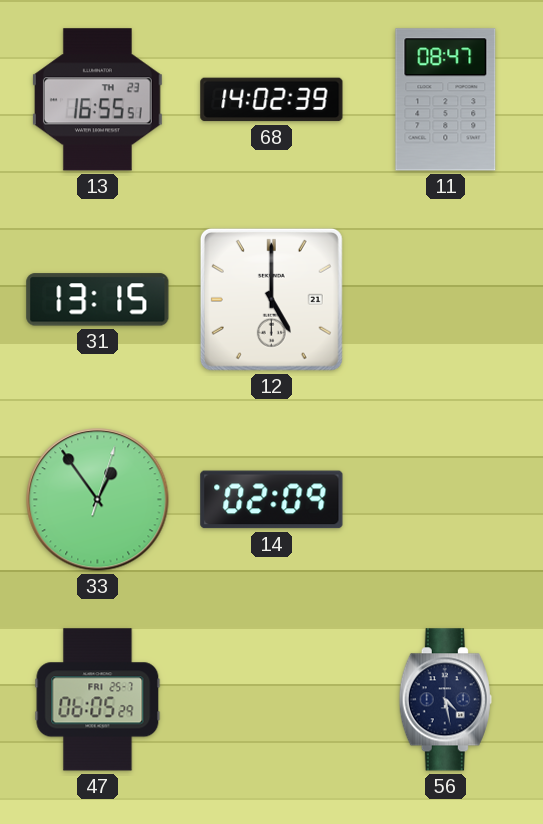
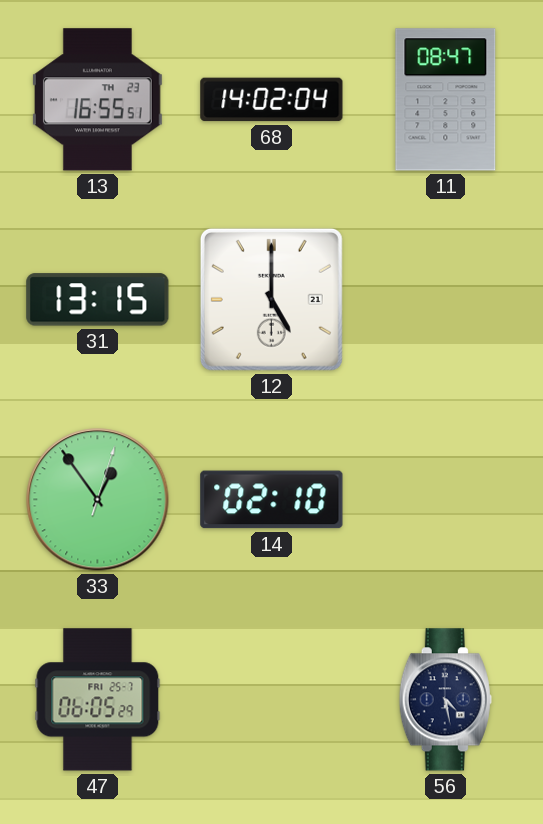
68: 14:02:39 -> 14:02:04 (272, 100)
14: 02:09 -> 02:10 (272, 500)
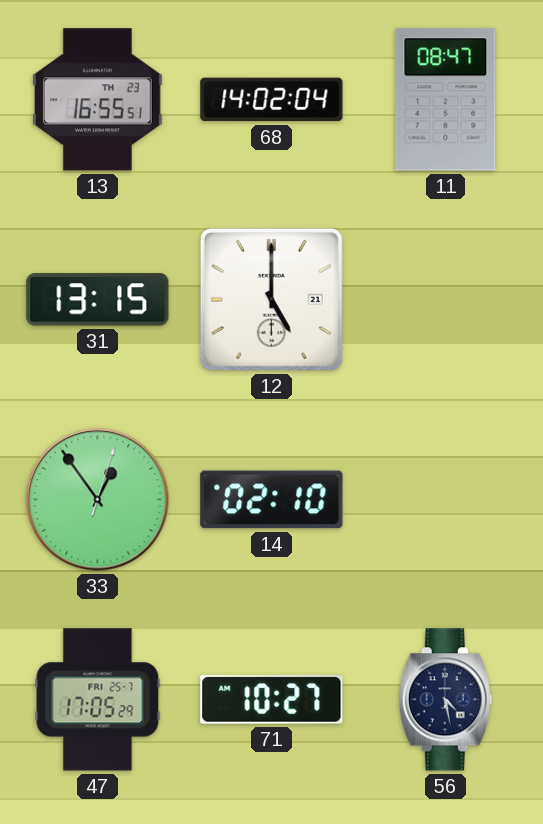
47: 06:05 -> 17:05 (98, 700)
71: none -> 10:27 (272, 700)
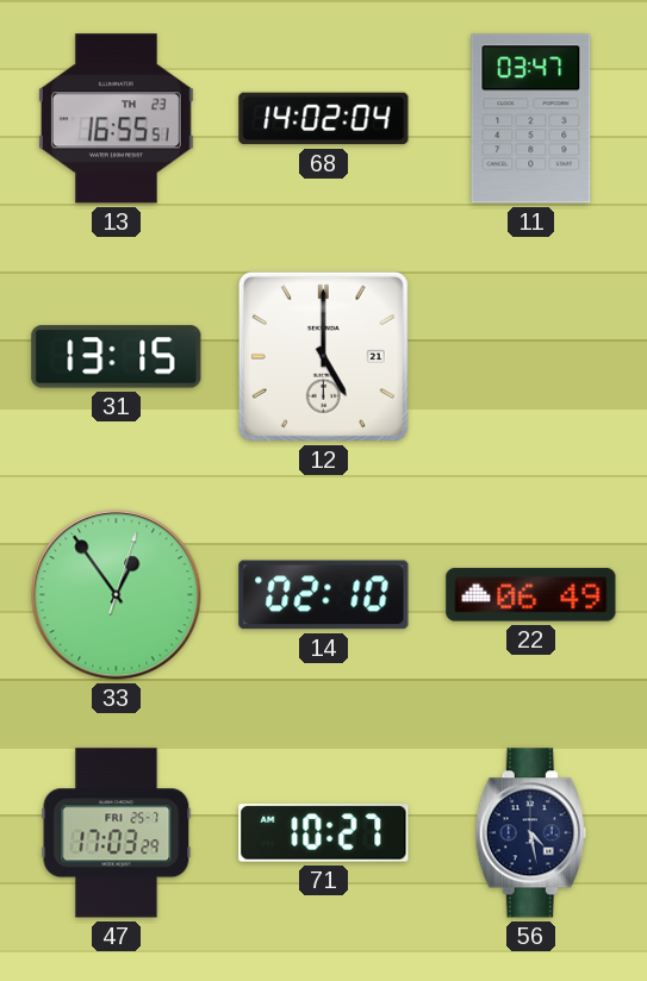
11: 08:47 -> 03:47 (531, 119)
22: none -> 06:49 (531, 595)
47: 17:05 -> 17:03 (117, 833)
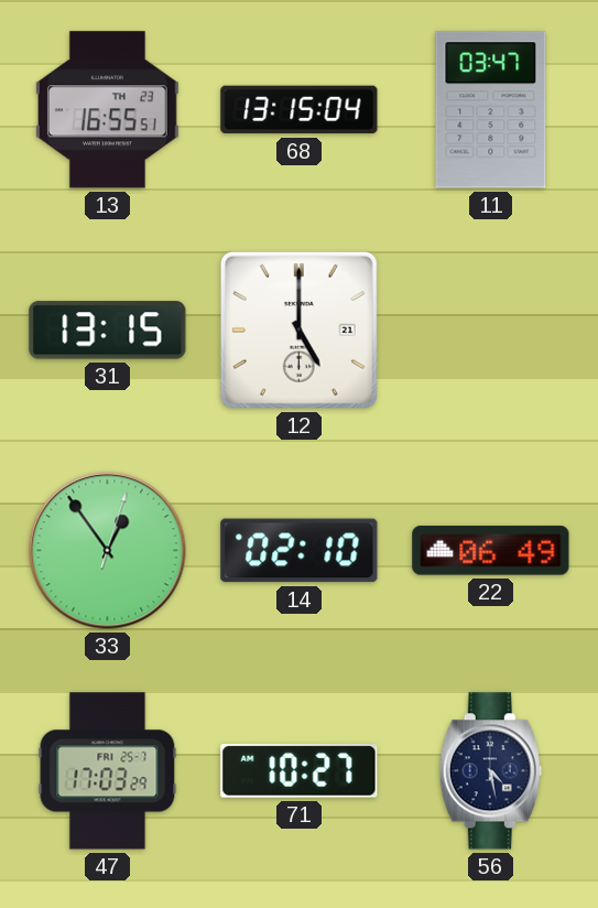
68: 14:02 -> 13:15 (300, 110)
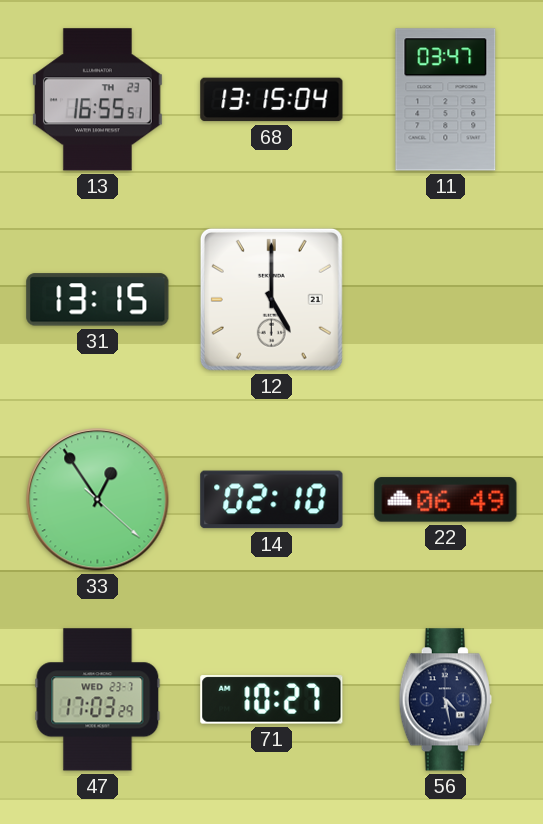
33: 12:54:03 -> 12:54:22 (98, 500)
47 date: FRI 25-7 -> WED 23-7 (98, 700)
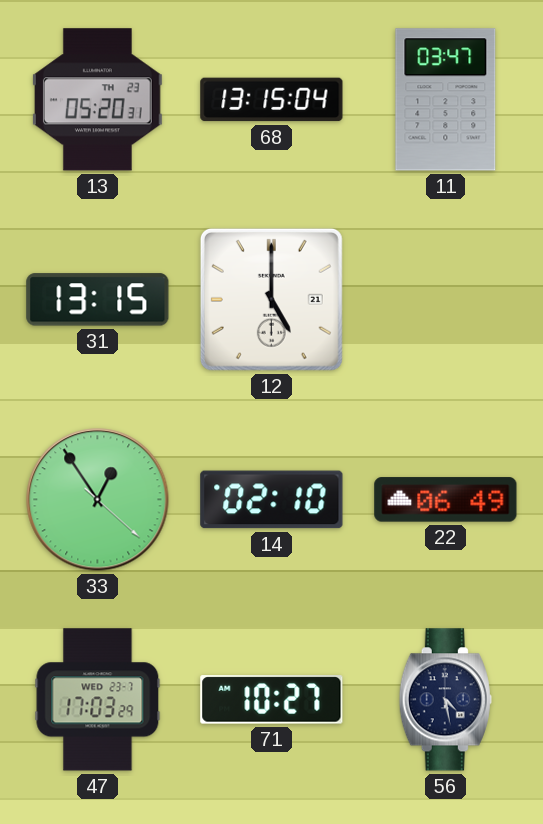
13: 16:55 -> 05:20 (97, 100)
